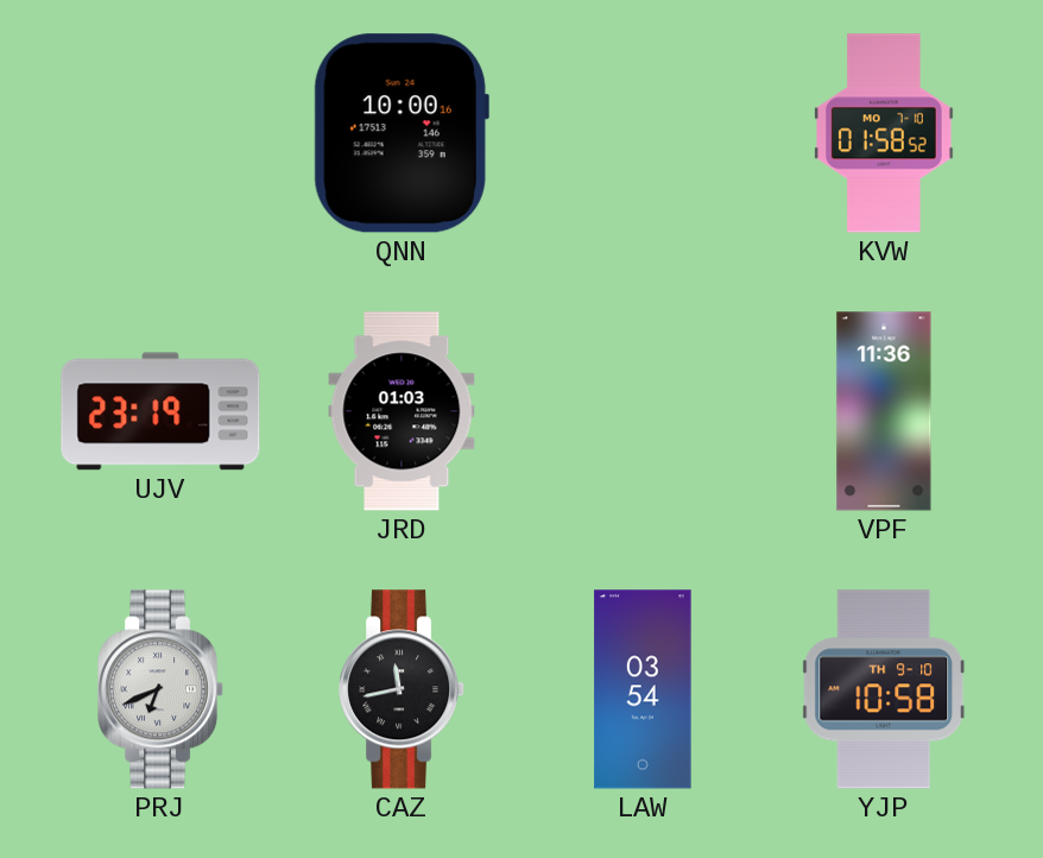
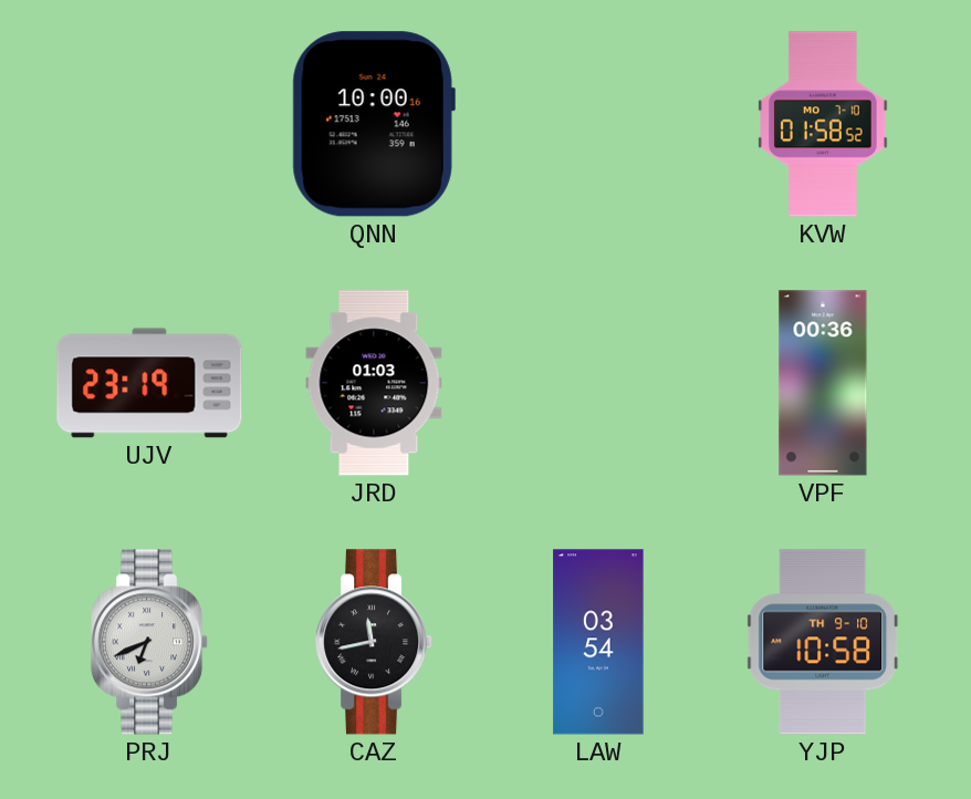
VPF: 11:36 -> 00:36 (823, 383)
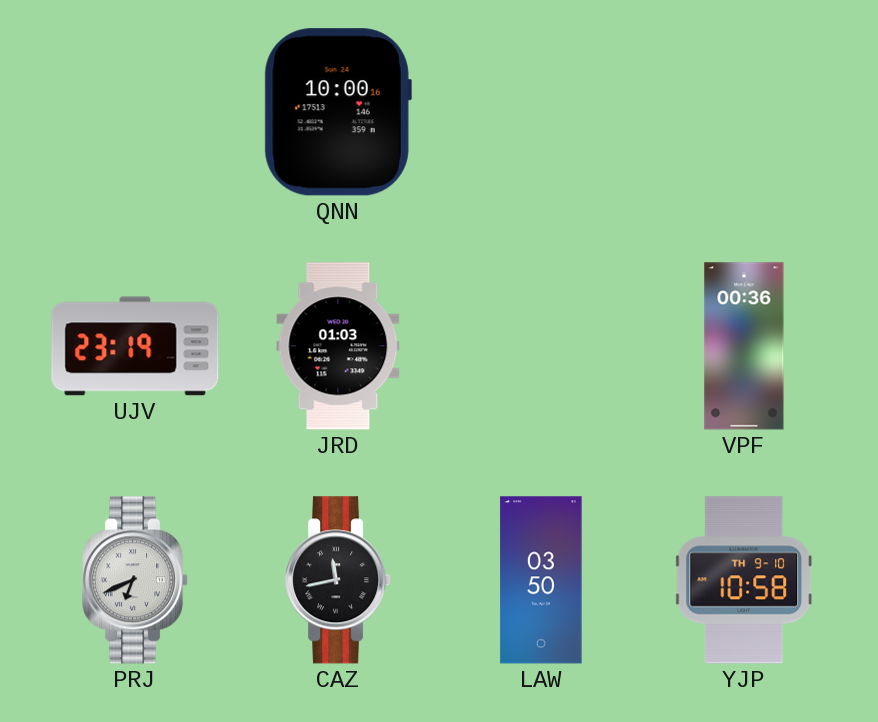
KVW: 01:58 -> none (823, 124)
LAW: 03:54 -> 03:50 (541, 580)
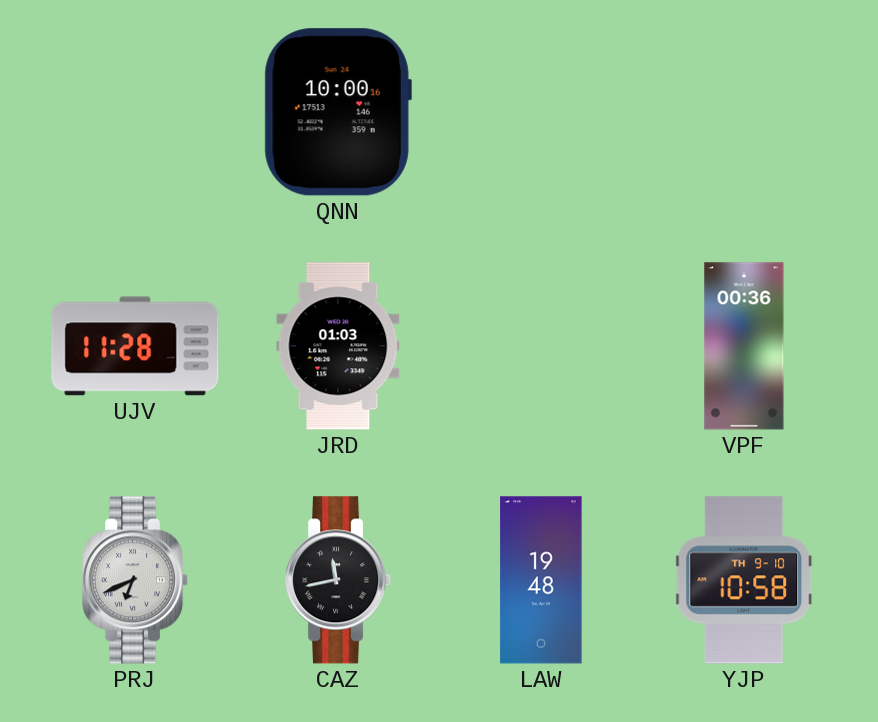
UJV: 23:19 -> 11:28 (135, 346)
LAW: 03:50 -> 19:48 (541, 580)
